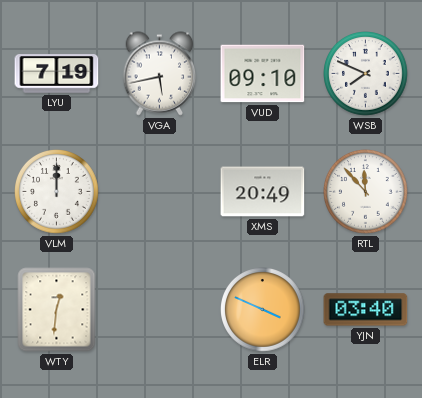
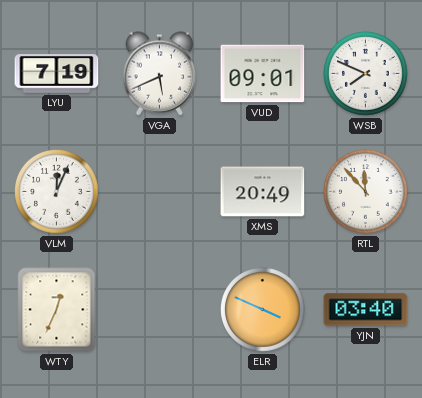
VGA: 5:43 -> 5:41 (160, 74)
VUD: 09:10 -> 09:01 (263, 74)
VLM: 12:00 -> 12:04 (57, 192)
WTY: 12:31 -> 12:34 (57, 310)
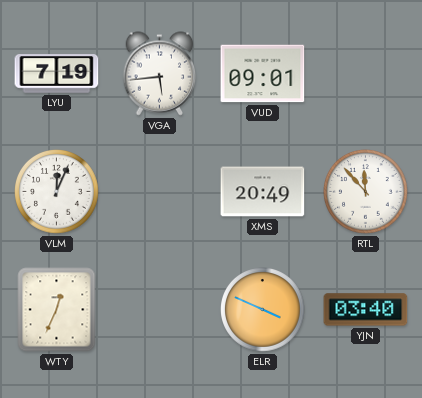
VGA: 5:41 -> 5:44 (160, 74)
WSB: 7:49 -> none (366, 74)
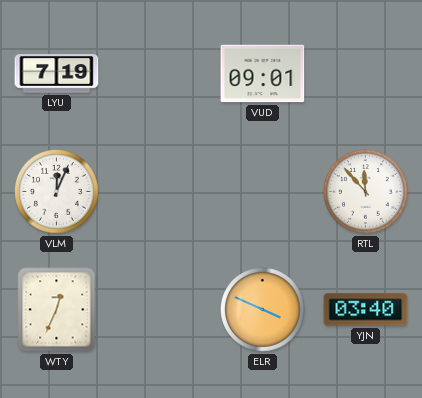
VGA: 5:44 -> none (160, 74)
XMS: 20:49 -> none (263, 192)
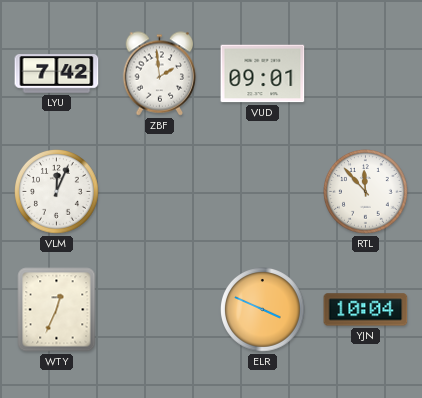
LYU: 7:19 -> 7:42 (57, 74)
ZBF: none -> 1:59 (160, 74)
YJN: 03:40 -> 10:04 (366, 310)
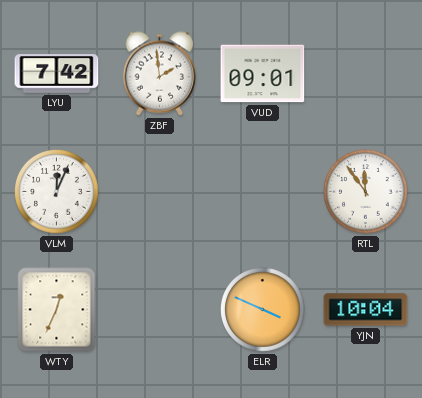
RTL: 11:53 -> 11:54 (366, 192)
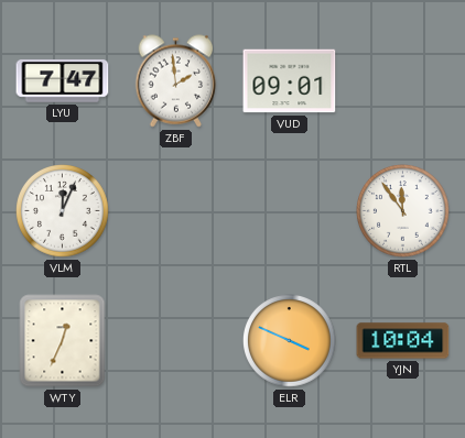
LYU: 7:42 -> 7:47 (63, 81)
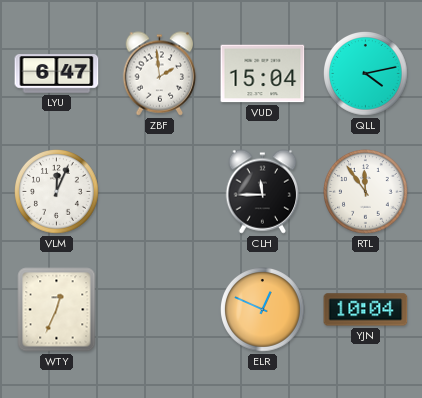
LYU: 7:47 -> 6:47 (57, 74)
VUD: 09:01 -> 15:04 (263, 74)
QLL: none -> 4:13 (366, 74)
CLH: none -> 11:45 (263, 192)
ELR: 3:49 -> 12:49 (263, 310)
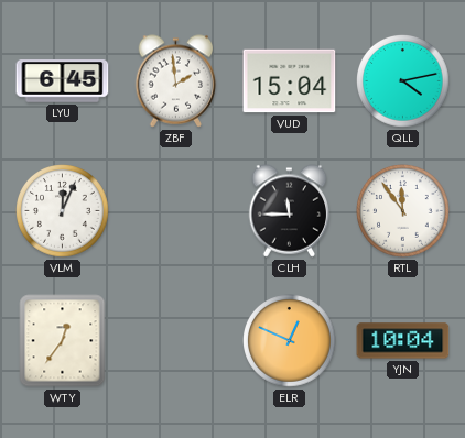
LYU: 6:47 -> 6:45 (63, 81)
WTY: 12:34 -> 12:36 (63, 341)
